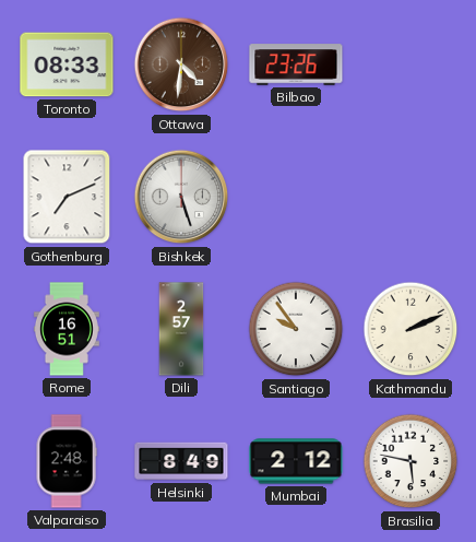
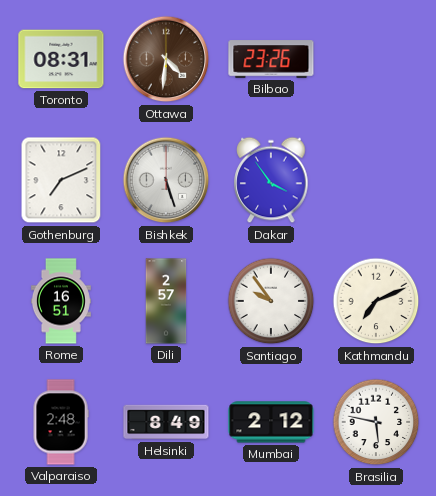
Toronto: 08:33 -> 08:31 (61, 59)
Dakar: none -> 3:54 (271, 180)
Kathmandu: 2:11 -> 7:11 (376, 301)
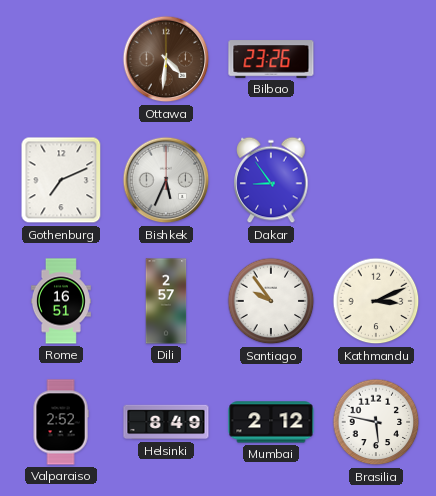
Toronto: 08:31 -> none (61, 59)
Bishkek: 5:27 -> 5:34 (166, 180)
Dakar: 3:54 -> 8:54 (271, 180)
Kathmandu: 7:11 -> 3:11 (376, 301)
Valparaiso: 2:48 -> 2:52 (61, 422)
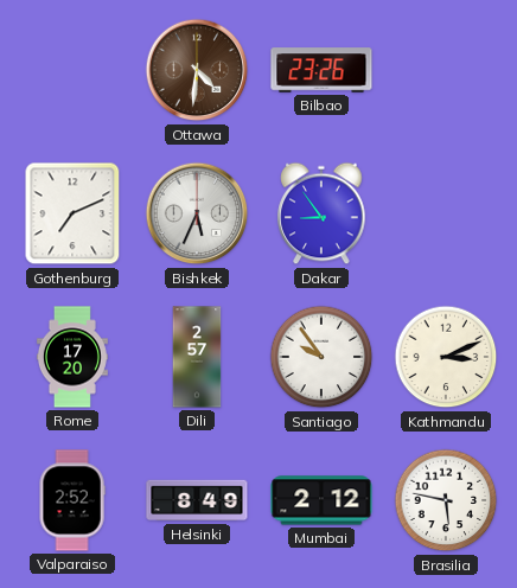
Rome: 16:51 -> 17:20 (72, 357)
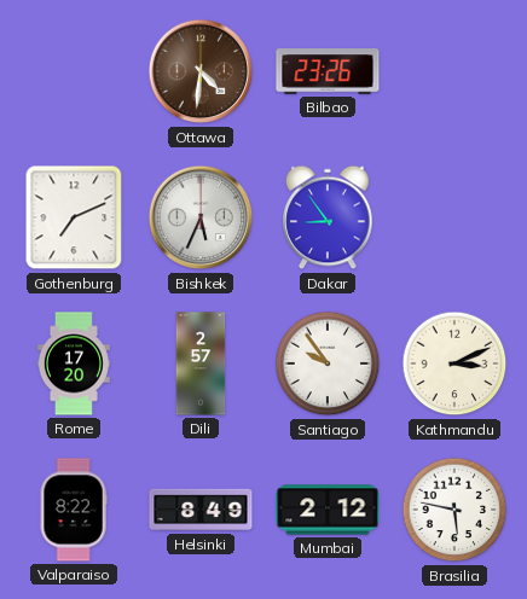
Valparaiso: 2:52 -> 8:22 (74, 510)
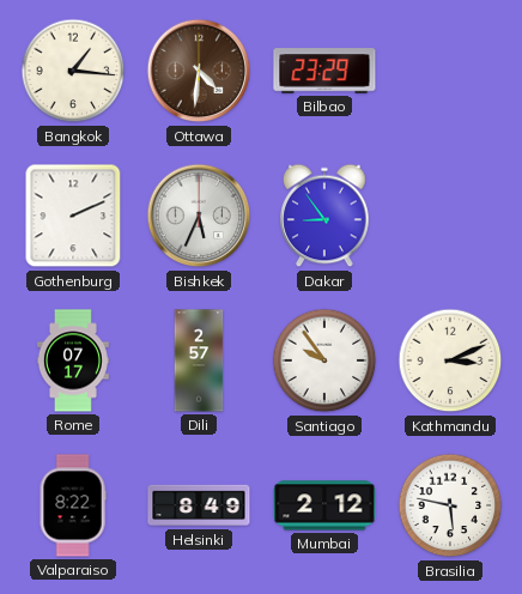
Bangkok: none -> 1:16 (73, 71)
Bilbao: 23:26 -> 23:29 (324, 71)
Gothenburg: 7:11 -> 2:11 (73, 216)
Rome: 17:20 -> 07:17 (73, 360)
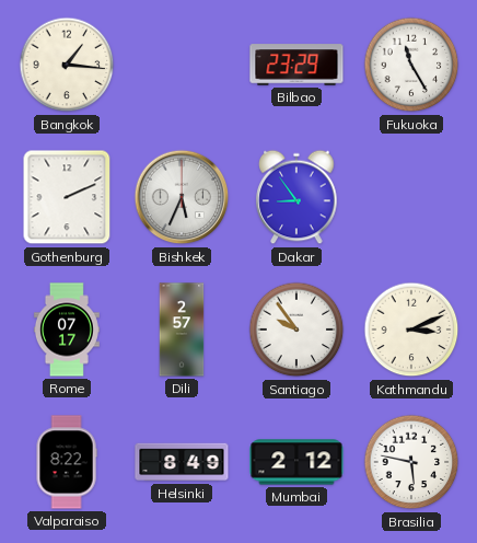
Ottawa: 4:31 -> none (199, 71)
Fukuoka: none -> 11:25 (411, 65)
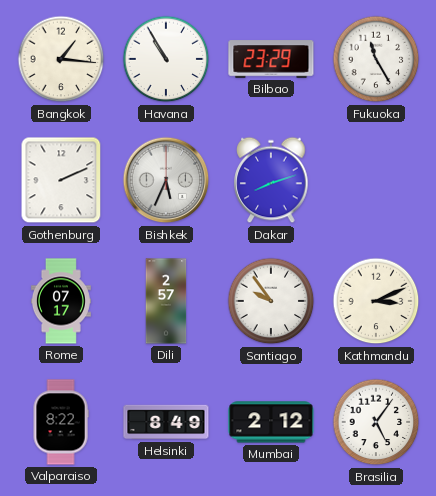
Havana: none -> 10:55 (166, 59)
Dakar: 8:54 -> 8:12 (271, 180)
Brasilia: 5:47 -> 5:06 (376, 422)
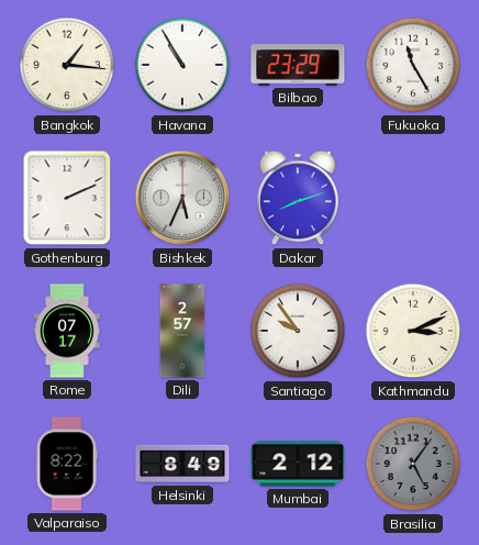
Brasilia dial: white -> grey (413, 464)
